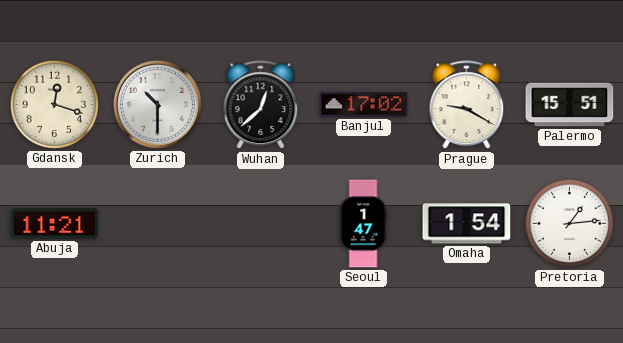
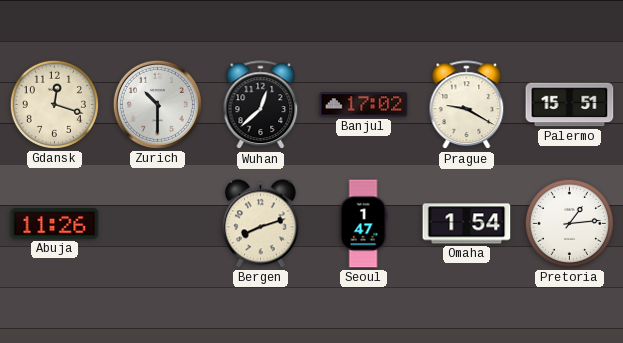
Abuja: 11:21 -> 11:26 (55, 224)
Bergen: none -> 8:12 (260, 224)
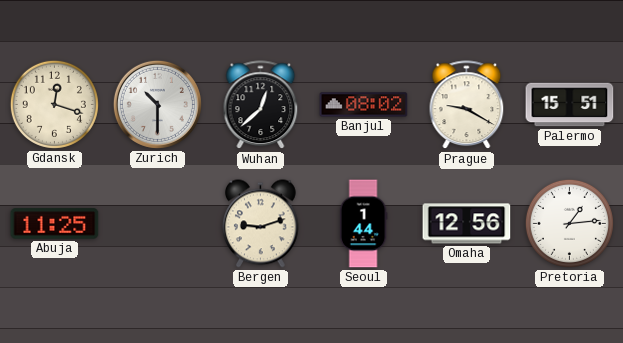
Banjul: 17:02 -> 08:02 (364, 105)
Abuja: 11:26 -> 11:25 (55, 224)
Bergen: 8:12 -> 9:12 (260, 224)
Seoul: 1:47 -> 1:44 (363, 224)
Omaha: 1:54 -> 12:56 (467, 224)
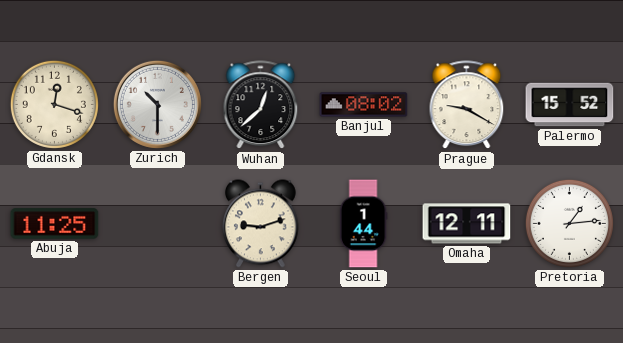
Palermo: 15:51 -> 15:52 (570, 105)
Omaha: 12:56 -> 12:11 (467, 224)
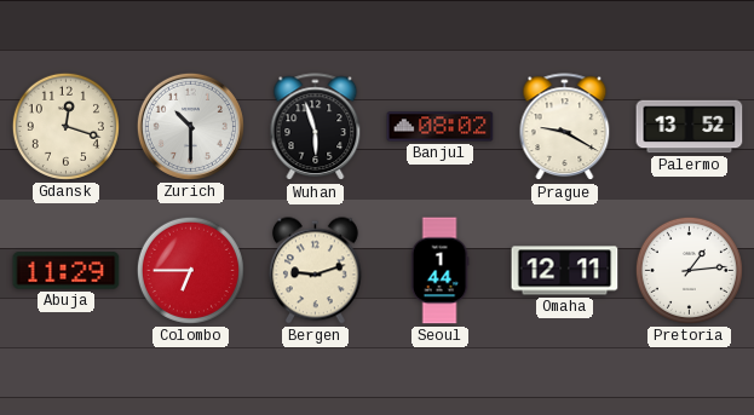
Wuhan: 12:38 -> 5:57 (316, 127)
Palermo: 15:52 -> 13:52 (690, 127)
Abuja: 11:25 -> 11:29 (67, 271)
Colombo: none -> 6:45 (190, 270)
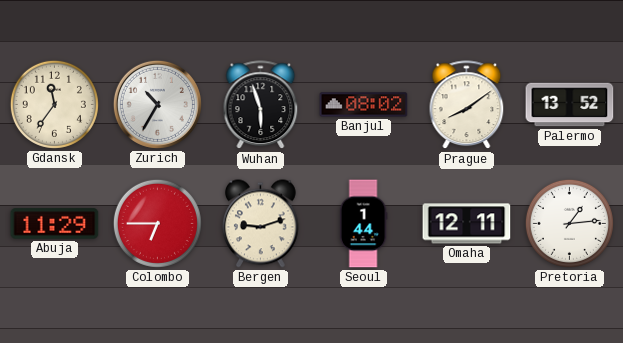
Gdansk: 12:18 -> 11:36 (54, 104)
Zurich: 10:30 -> 10:35 (157, 104)
Prague: 9:20 -> 8:09 (467, 105)
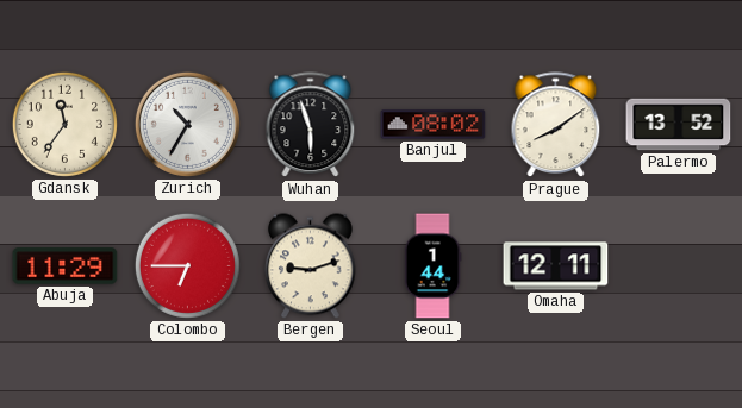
Pretoria: 1:14 -> none (569, 223)
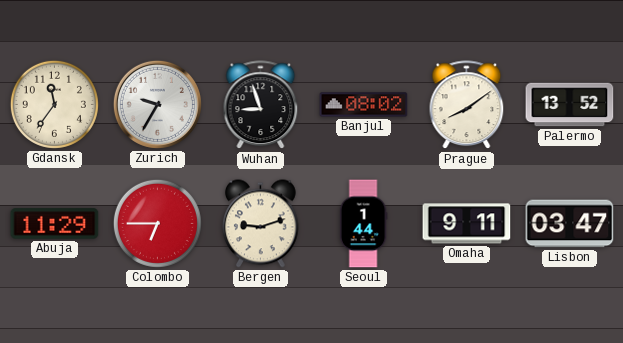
Zurich: 10:35 -> 9:35 (157, 104)
Wuhan: 5:57 -> 8:57 (261, 105)
Omaha: 12:11 -> 9:11 (467, 224)
Lisbon: none -> 03:47 (570, 224)
